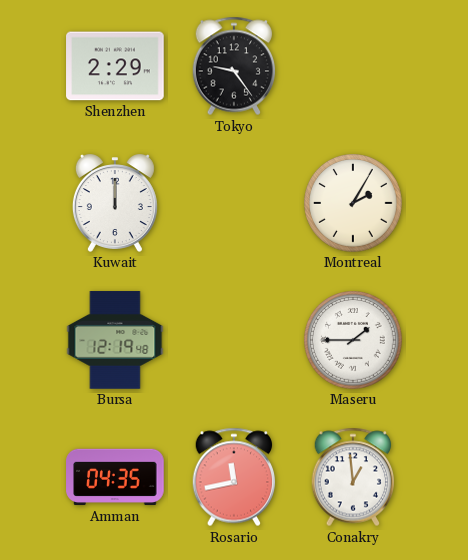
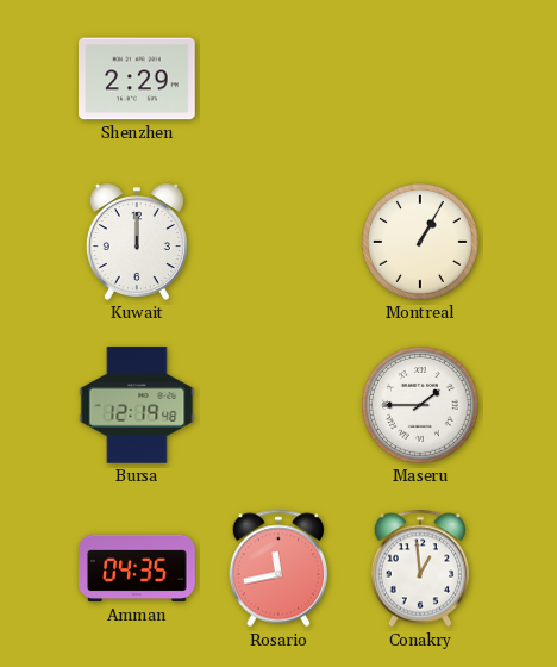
Tokyo: 9:24 -> none (234, 66)
Montreal: 2:05 -> 1:05 (421, 243)
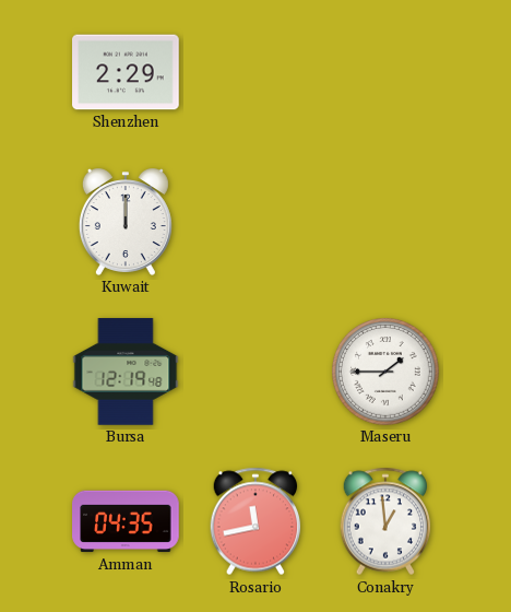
Montreal: 1:05 -> none (421, 243)
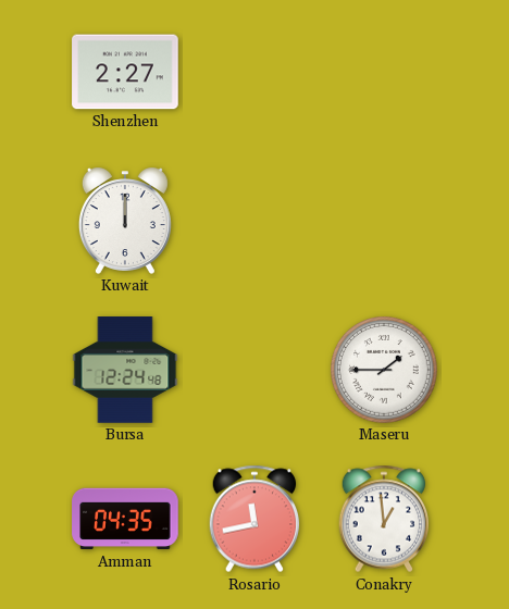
Shenzhen: 2:29 -> 2:27 (125, 72)
Bursa: 12:19 -> 12:24 (125, 370)
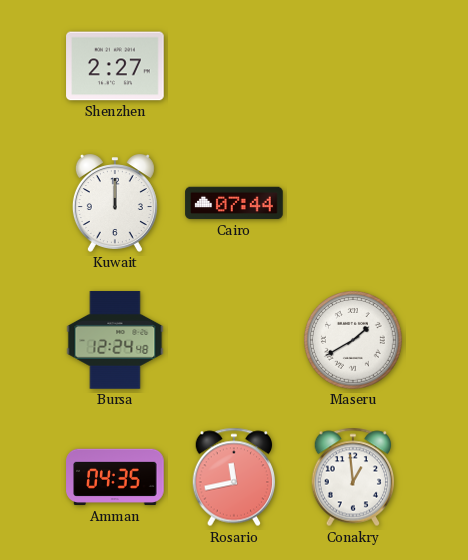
Cairo: none -> 07:44 (234, 203)
Maseru: 1:45 -> 1:40 (354, 341)
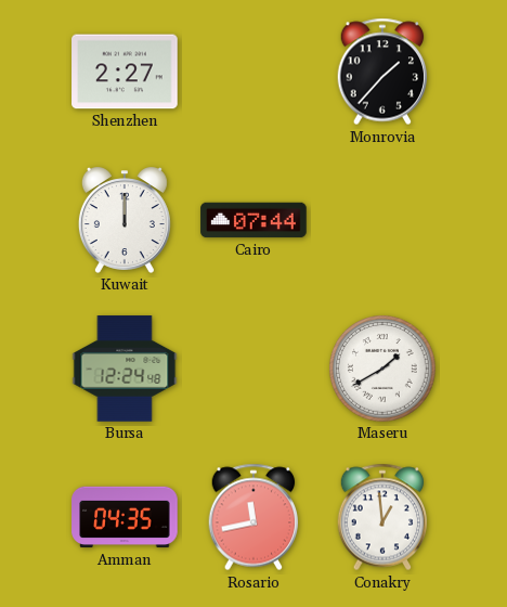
Monrovia: none -> 1:37 (382, 72)
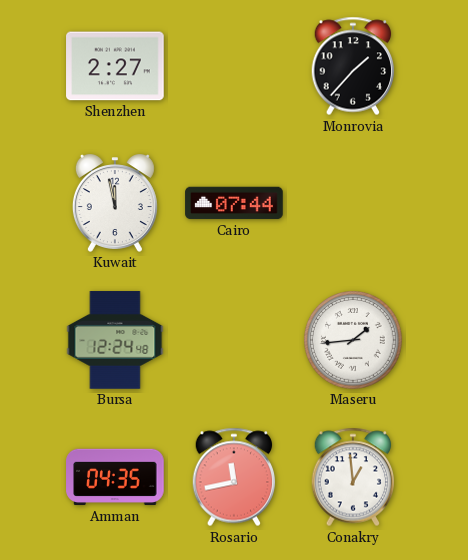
Kuwait: 12:00 -> 11:58 (115, 203)
Maseru: 1:40 -> 1:44 (354, 341)
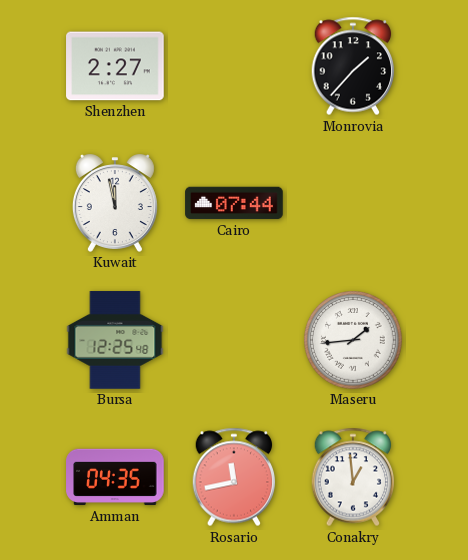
Bursa: 12:24 -> 12:25 (115, 340)
